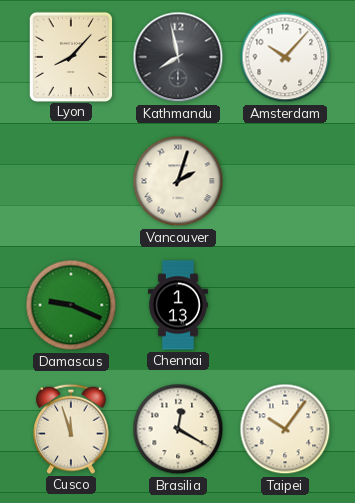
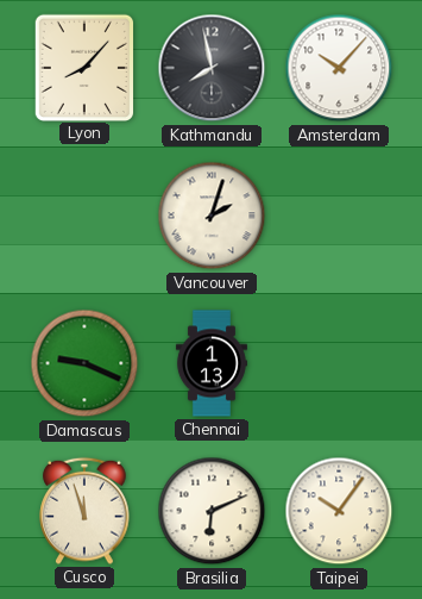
Brasilia: 12:20 -> 6:11 (212, 511)
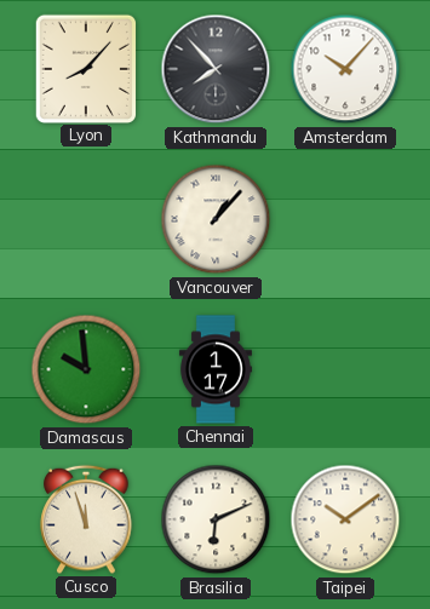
Kathmandu: 7:58 -> 7:53 (216, 69)
Vancouver: 2:03 -> 1:07 (216, 219)
Damascus: 9:19 -> 9:59 (86, 369)
Chennai: 1:13 -> 1:17 (216, 369)
Taipei: 10:06 -> 10:09 (345, 519)
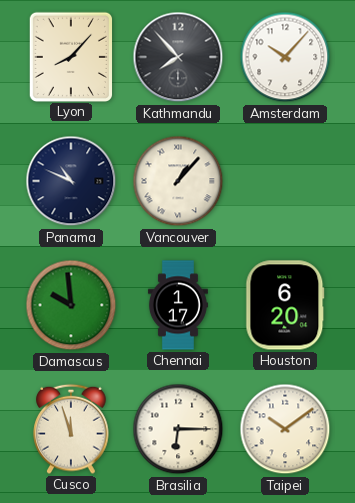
Panama: none -> 10:49 (71, 181)
Houston: none -> 6:20 (285, 305)
Brasilia: 6:11 -> 6:15 (178, 429)
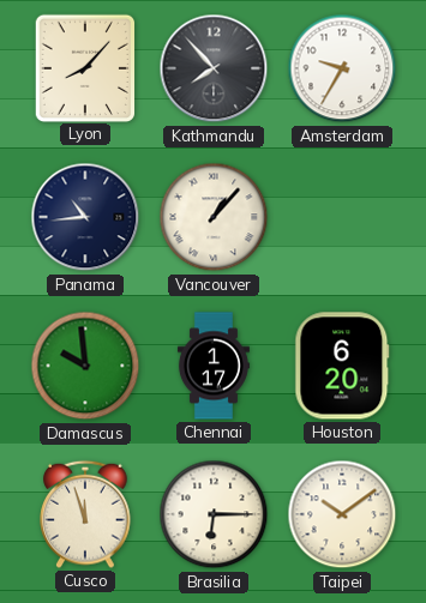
Amsterdam: 10:07 -> 9:35 (342, 68)
Panama: 10:49 -> 10:44 (85, 217)
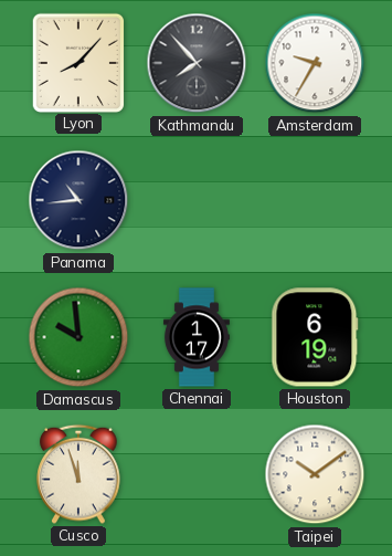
Vancouver: 1:07 -> none (214, 217)
Houston: 6:20 -> 6:19 (315, 337)
Brasilia: 6:15 -> none (214, 514)
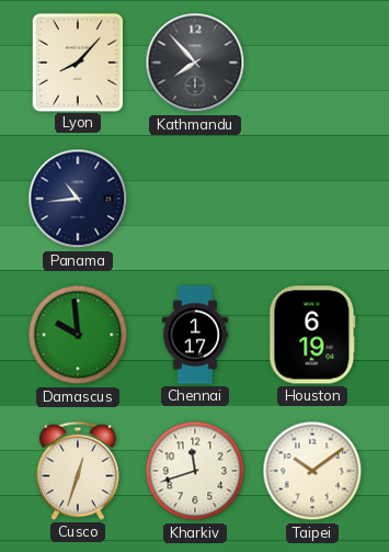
Amsterdam: 9:35 -> none (315, 63)
Cusco: 11:57 -> 12:33 (78, 471)
Kharkiv: none -> 11:42 (195, 471)
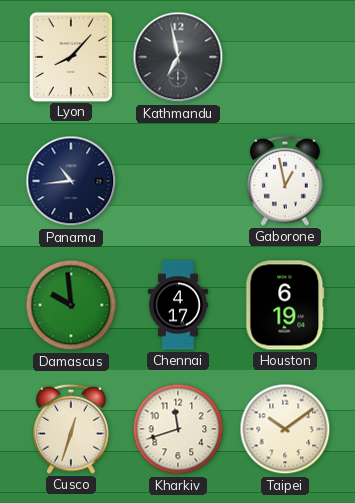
Kathmandu: 7:53 -> 6:58 (178, 57)
Gaborone: none -> 12:58 (285, 181)
Chennai: 1:17 -> 4:17 (178, 305)
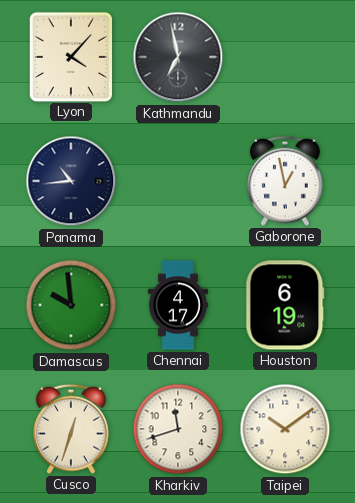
Lyon: 8:07 -> 4:07 (70, 56)
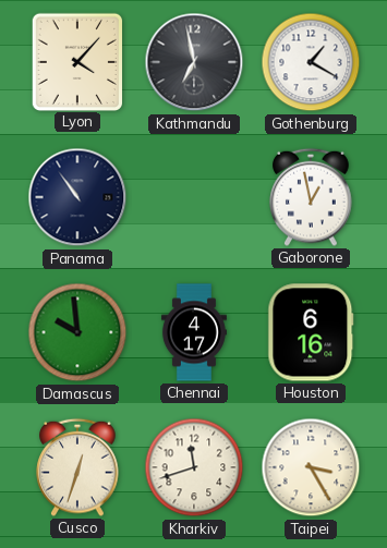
Gothenburg: none -> 1:20 (311, 62)
Panama: 10:44 -> 10:54 (77, 197)
Houston: 6:19 -> 6:16 (311, 332)
Taipei: 10:09 -> 3:25 (311, 467)
